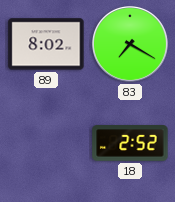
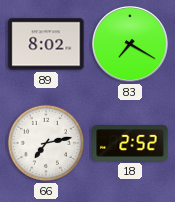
66: none -> 7:13 (46, 143)
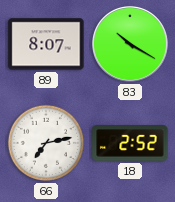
89: 8:02 -> 8:07 (46, 44)
83: 7:20 -> 10:20 (130, 44)
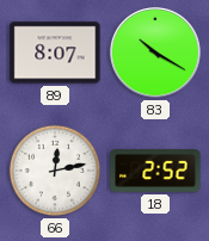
66: 7:13 -> 12:13 (55, 171)
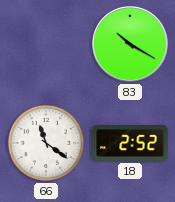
89: 8:07 -> none (55, 52)
66: 12:13 -> 11:21 (46, 143)
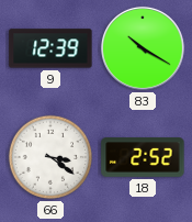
9: none -> 12:39 (50, 48)
66: 11:21 -> 3:21 (50, 157)
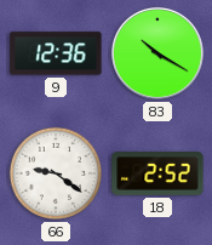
9: 12:39 -> 12:36 (56, 53)
66: 3:21 -> 9:21 (56, 173)
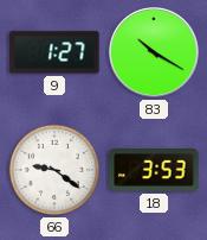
9: 12:36 -> 1:27 (54, 52)
18: 2:52 -> 3:53 (154, 170)
